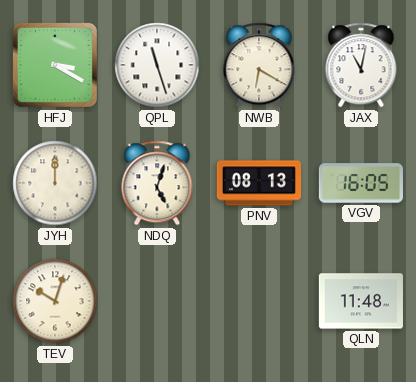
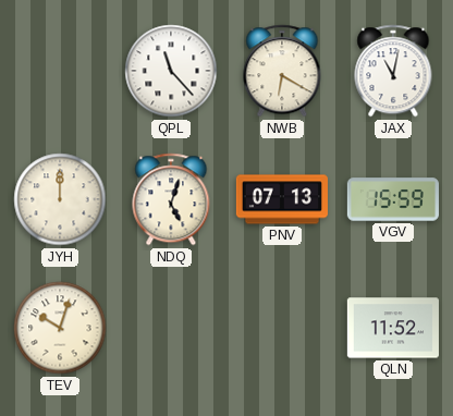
HFJ: 3:20 -> none (55, 65)
QPL: 11:27 -> 11:23 (171, 71)
PNV: 08:13 -> 07:13 (282, 199)
VGV: 16:05 -> 15:59 (393, 199)
QLN: 11:48 -> 11:52 (393, 328)
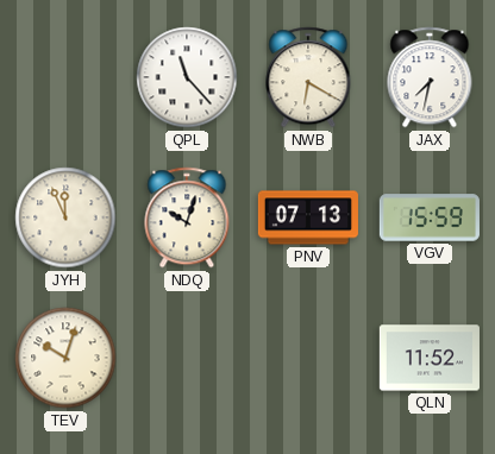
JAX: 11:02 -> 7:32 (430, 77)
JYH: 12:00 -> 11:56 (65, 217)
NDQ: 5:03 -> 10:03 (187, 217)
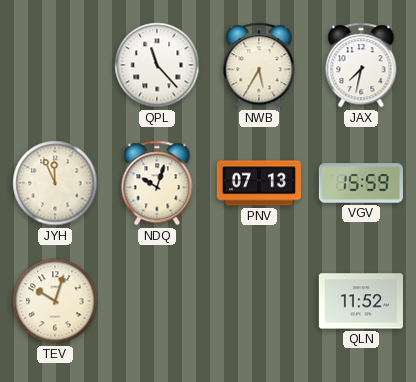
NWB: 6:20 -> 5:35 (259, 65)
